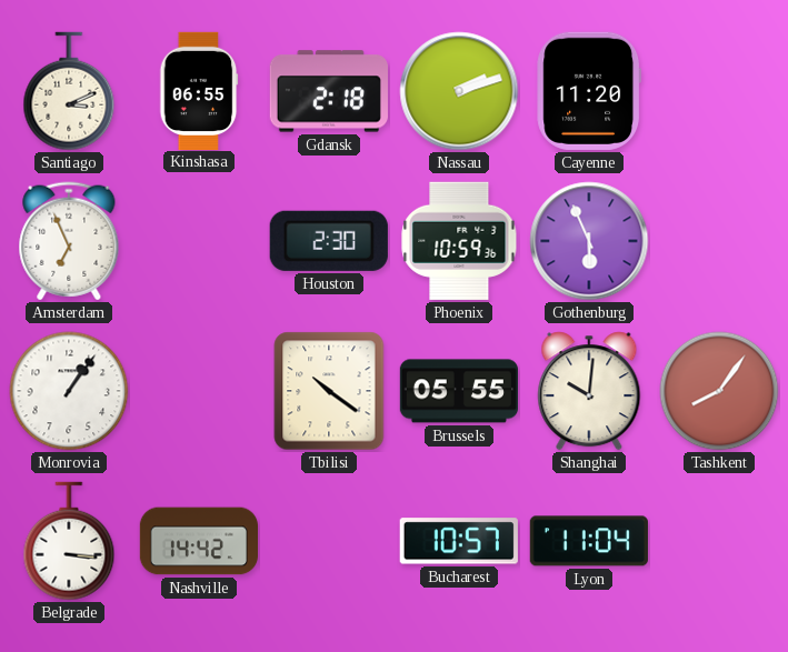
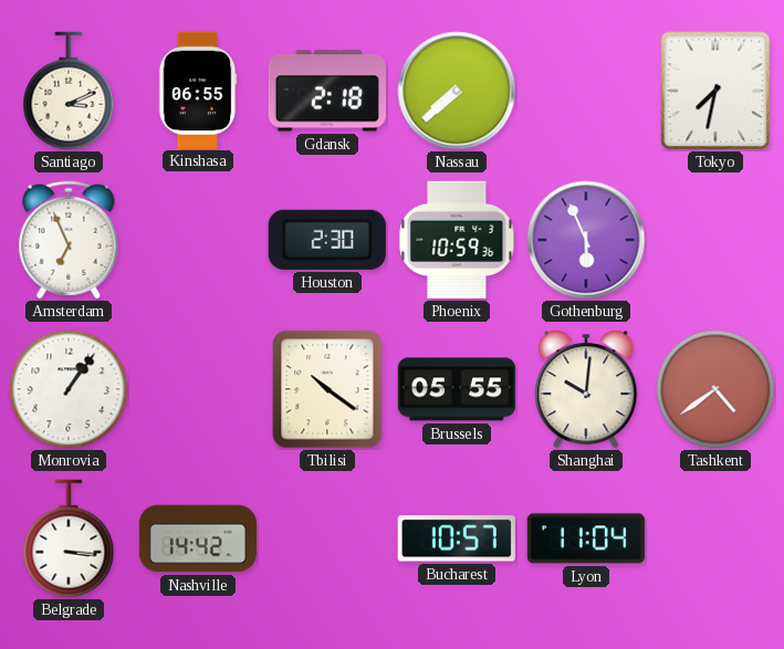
Nassau: 2:12 -> 7:38 (457, 91)
Cayenne: 11:20 -> none (589, 91)
Tokyo: none -> 7:32 (715, 91)
Tashkent: 8:06 -> 4:39 (715, 389)
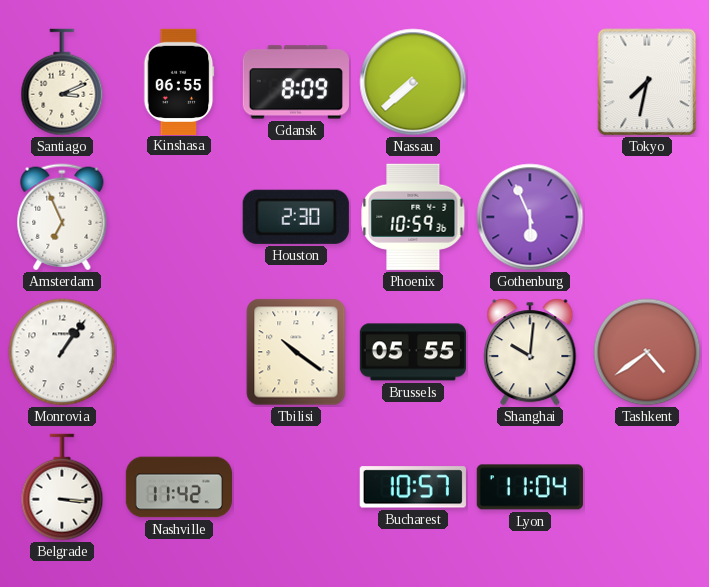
Gdansk: 2:18 -> 8:09 (296, 82)
Nashville: 14:42 -> 11:42 (178, 487)
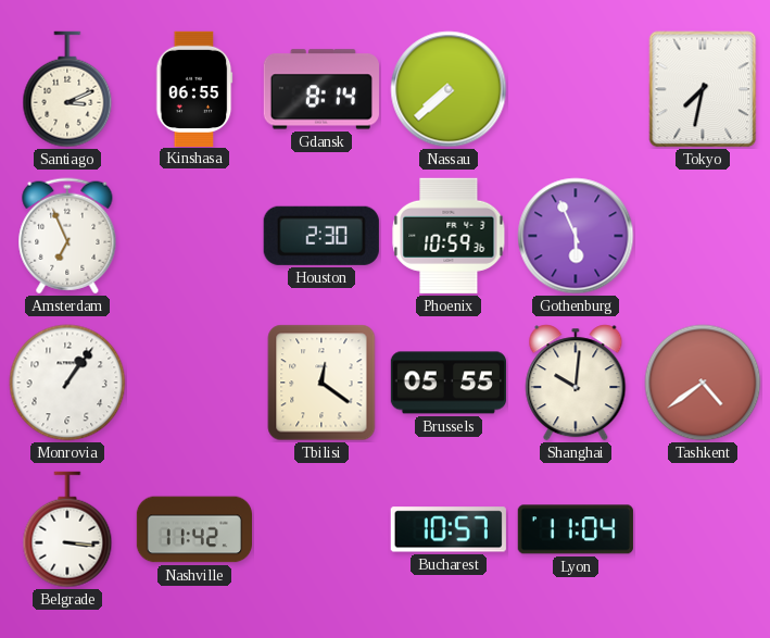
Gdansk: 8:09 -> 8:14 (321, 89)
Tbilisi: 10:21 -> 12:21 (321, 383)
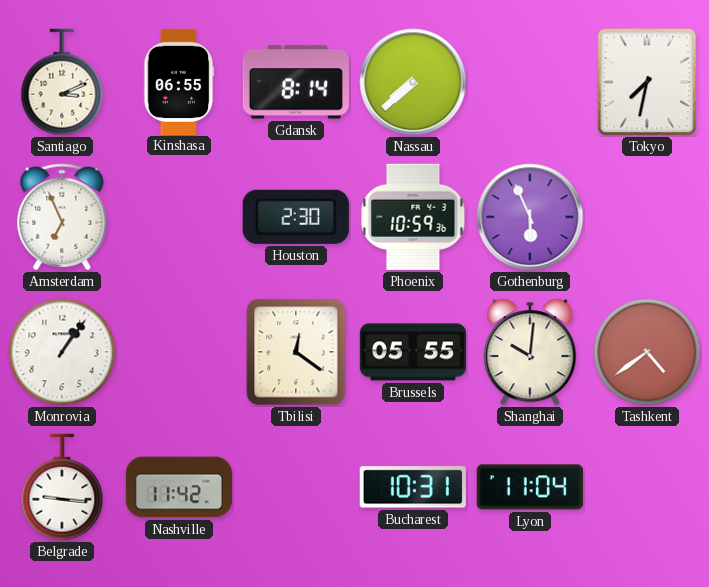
Belgrade: 3:16 -> 9:16 (62, 487)
Bucharest: 10:57 -> 10:31 (413, 487)
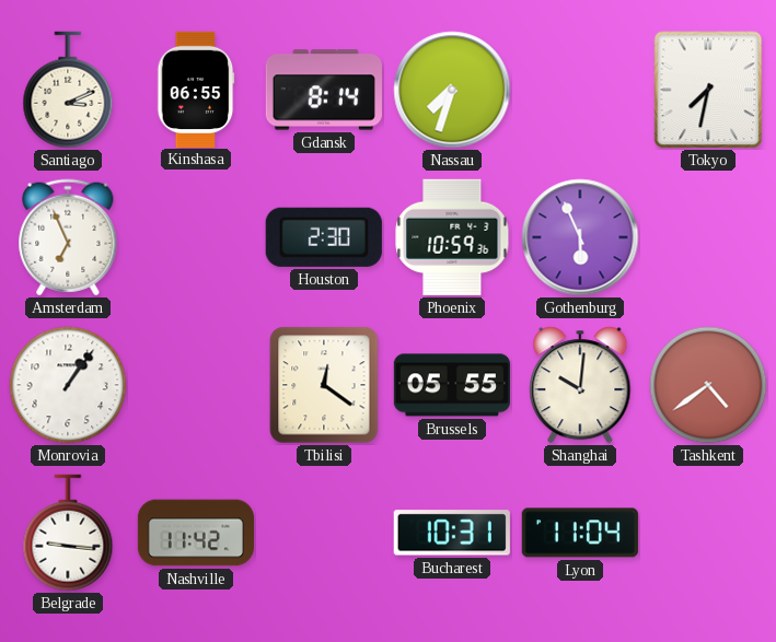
Nassau: 7:38 -> 7:33 (452, 90)
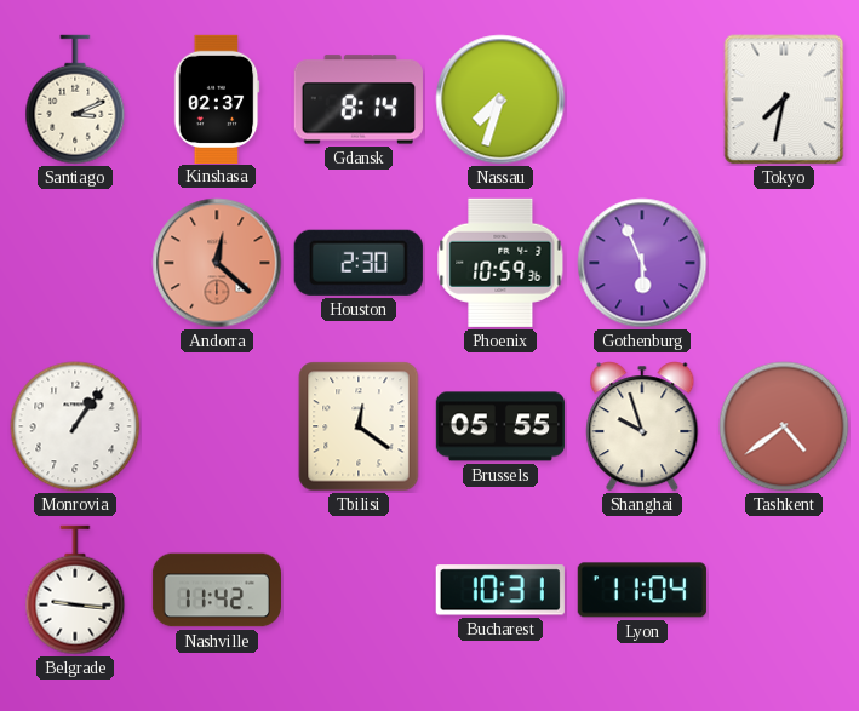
Kinshasa: 06:55 -> 02:37 (217, 98)
Amsterdam: 6:56 -> none (68, 237)
Andorra: none -> 12:22 (217, 263)
Shanghai: 10:01 -> 9:57 (642, 426)
